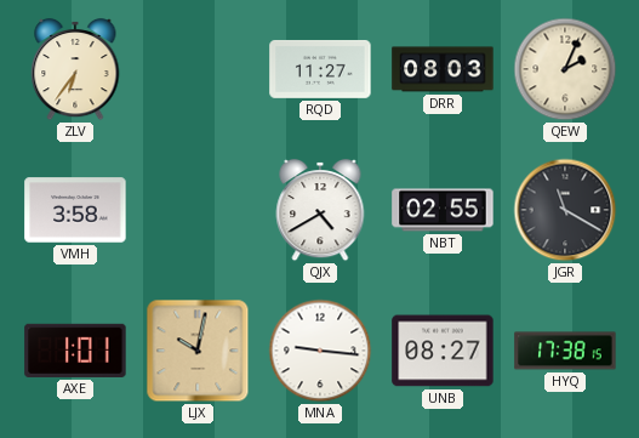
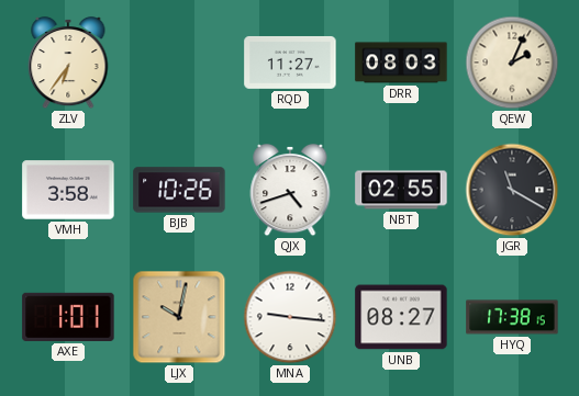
BJB: none -> 10:26 (179, 190)
QJX: 4:40 -> 4:42 (290, 190)
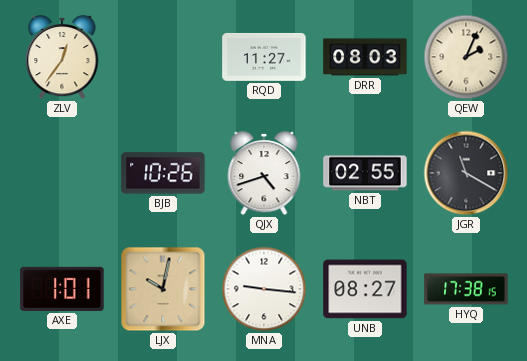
ZLV: 6:36 -> 12:36 (62, 57)
VMH: 3:58 -> none (68, 190)
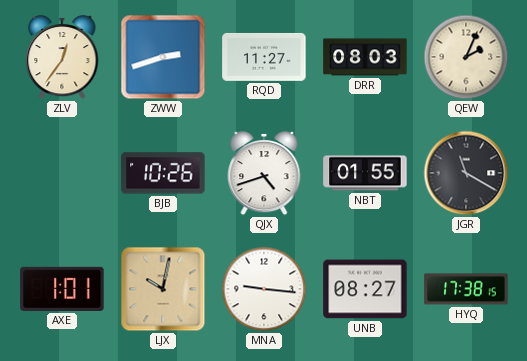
ZWW: none -> 2:42 (163, 57)
NBT: 02:55 -> 01:55 (365, 173)
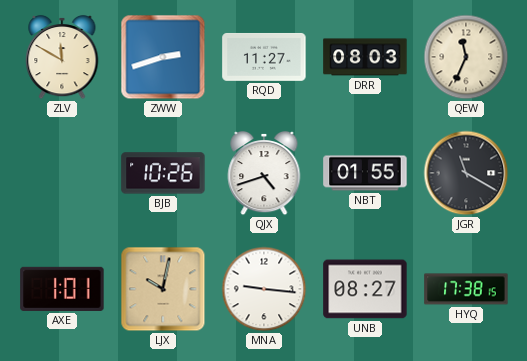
ZLV: 12:36 -> 11:50 (62, 57)
QEW: 2:04 -> 11:34 (466, 57)
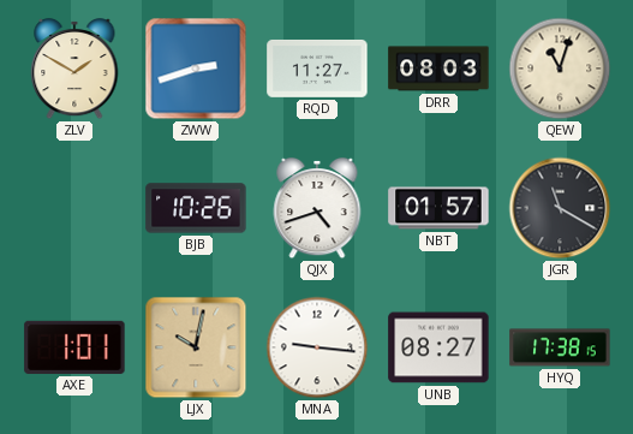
ZLV: 11:50 -> 1:50 (74, 69)
QEW: 11:34 -> 11:03 (560, 69)
NBT: 01:55 -> 01:57 (438, 208)
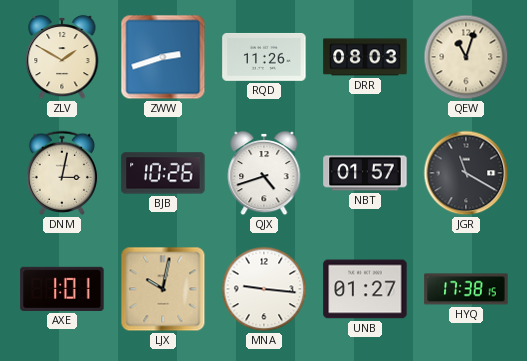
RQD: 11:27 -> 11:26 (264, 57)
DNM: none -> 3:02 (62, 173)
UNB: 08:27 -> 01:27 (365, 289)
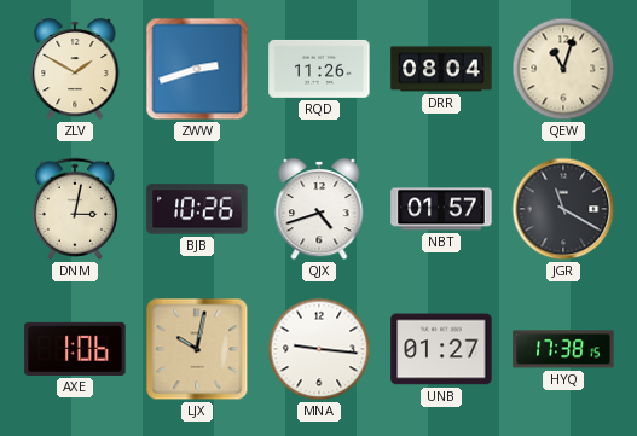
DRR: 08:03 -> 08:04 (441, 69)
AXE: 1:01 -> 1:06 (75, 349)
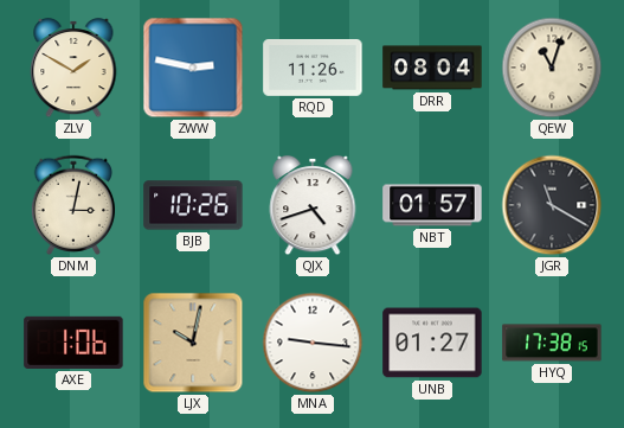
ZWW: 2:42 -> 2:47 (193, 68)
